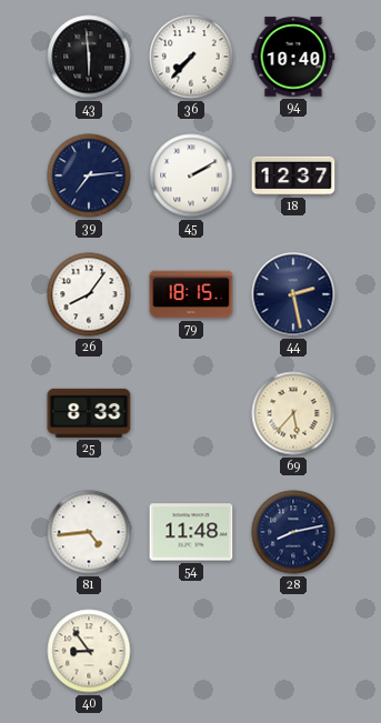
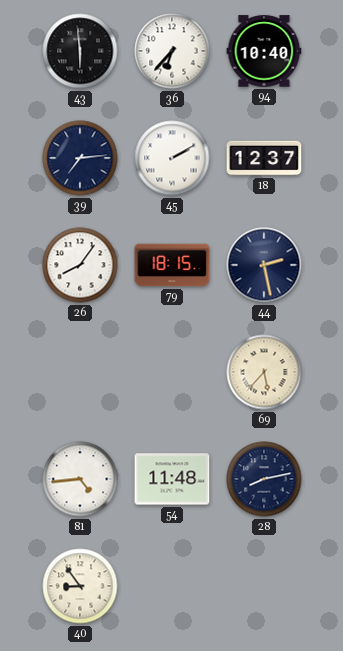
36: 7:37 -> 6:37 (172, 51)
25: 8:33 -> none (89, 413)
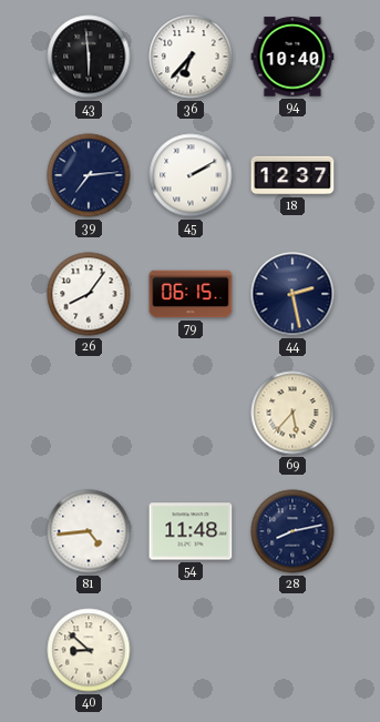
79: 18:15 -> 06:15 (191, 294)
40: 8:54 -> 8:52 (89, 650)
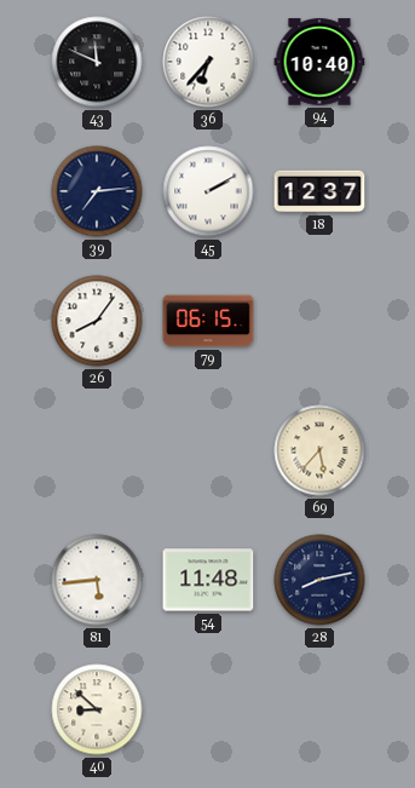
43: 5:59 -> 11:49 (97, 62)
44: 2:28 -> none (292, 294)
81: 4:44 -> 5:44 (97, 580)
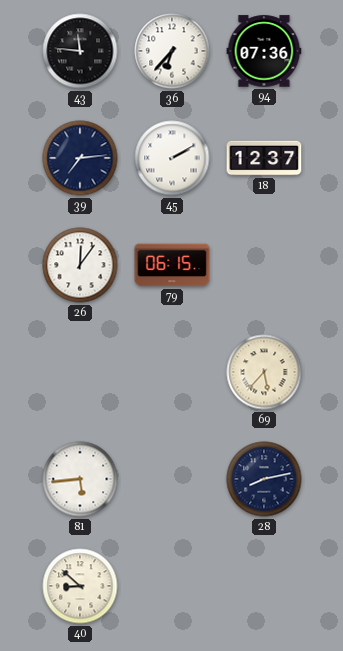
43: 11:49 -> 11:46 (80, 51)
94: 10:40 -> 07:36 (264, 51)
26: 8:06 -> 12:06 (80, 265)
54: 11:48 -> none (208, 580)
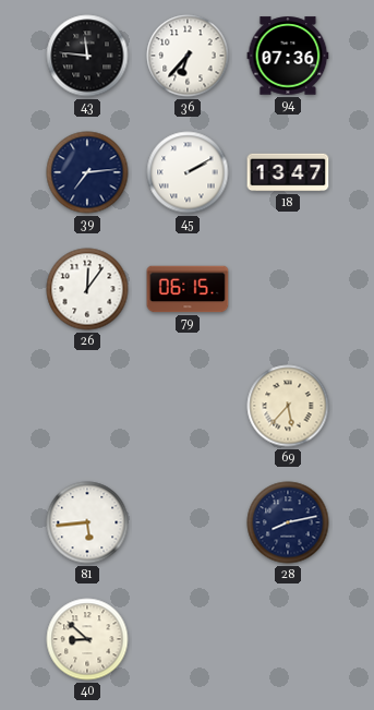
18: 12:37 -> 13:47 (288, 172)
